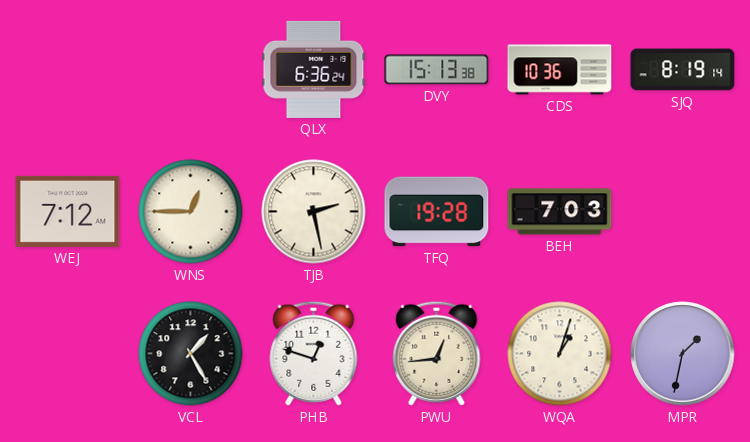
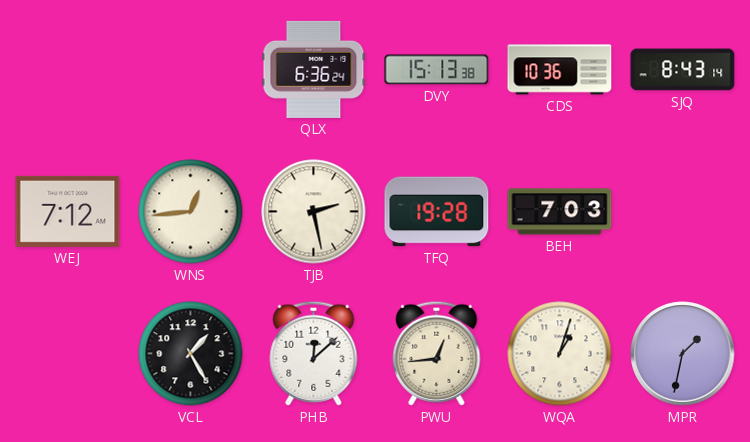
SJQ: 8:19 -> 8:43 (683, 70)
WNS: 12:45 -> 12:44 (191, 212)
PHB: 12:48 -> 12:08 (314, 353)
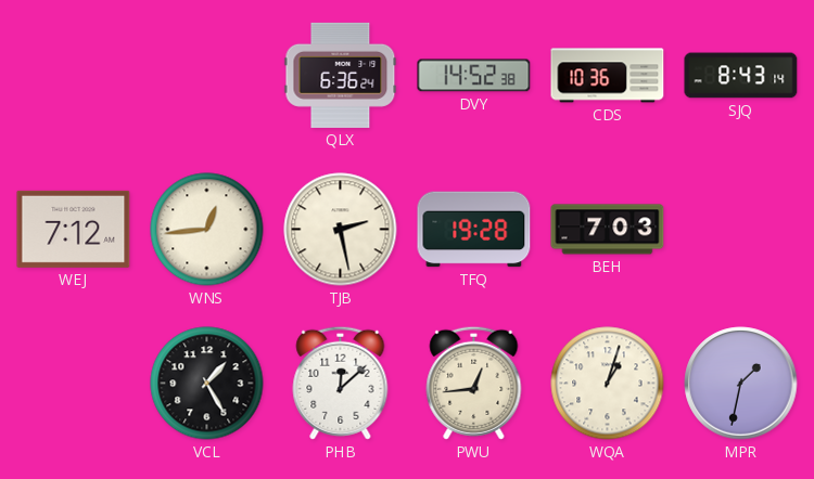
DVY: 15:13 -> 14:52 (474, 76)
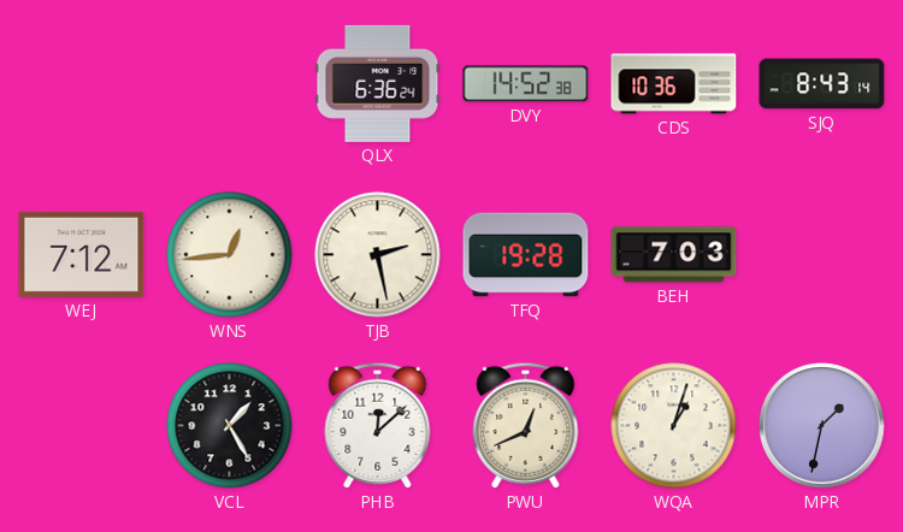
PWU: 12:44 -> 12:41 (526, 425)
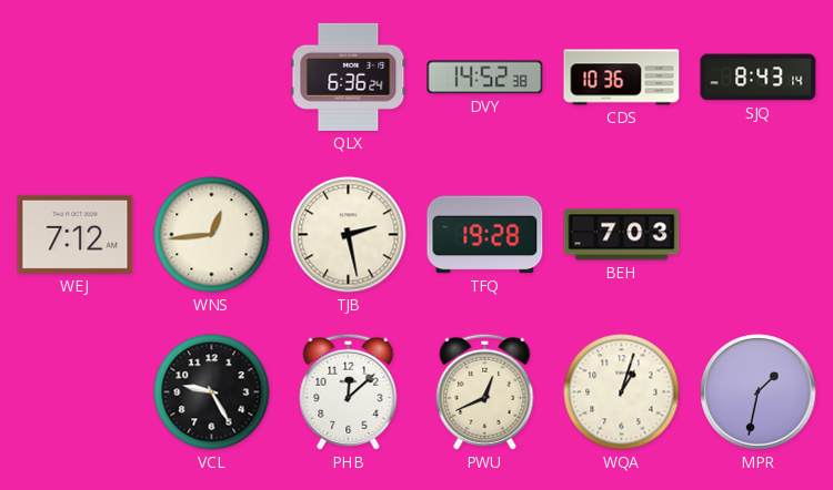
VCL: 1:25 -> 9:25 (212, 392)
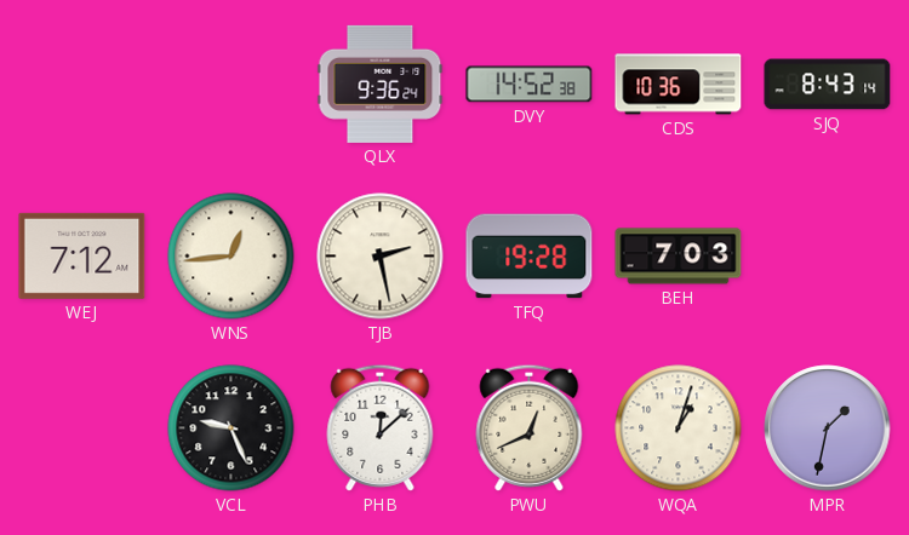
QLX: 6:36 -> 9:36 (381, 84)
VCL: 9:25 -> 9:26 (231, 428)
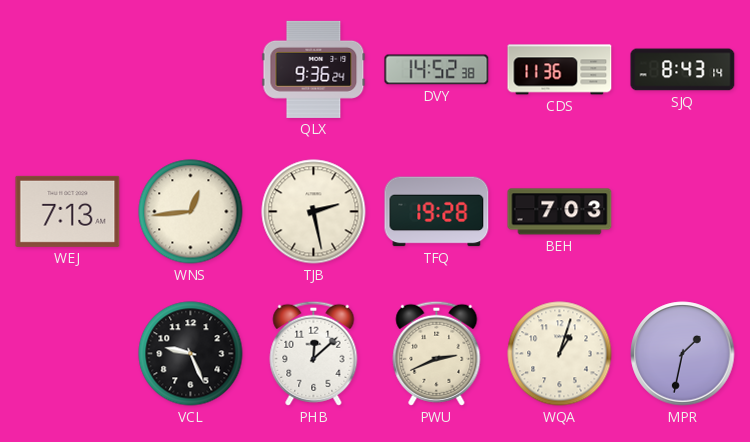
CDS: 10:36 -> 11:36 (560, 70)
WEJ: 7:12 -> 7:13 (68, 211)
PWU: 12:41 -> 2:41 (437, 353)
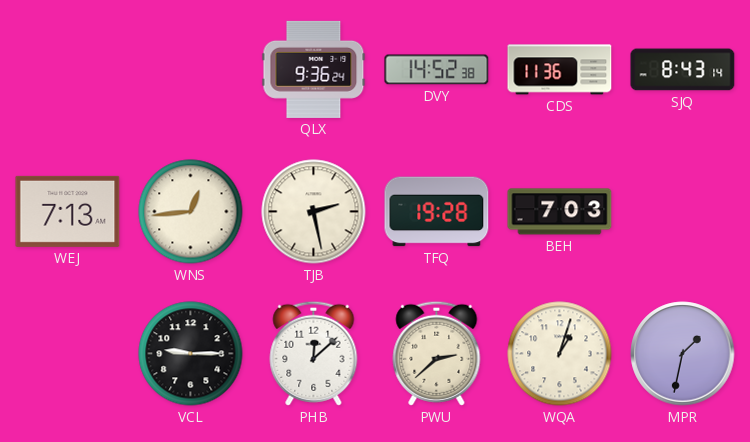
VCL: 9:26 -> 9:15 (191, 354)
PWU: 2:41 -> 2:38 (437, 353)
